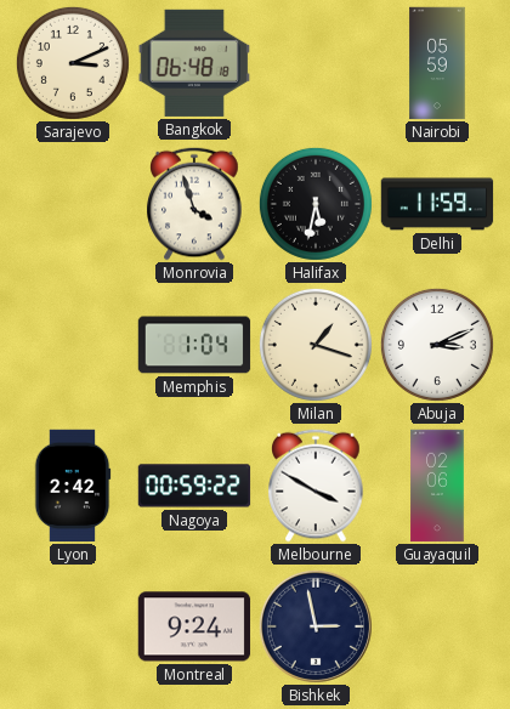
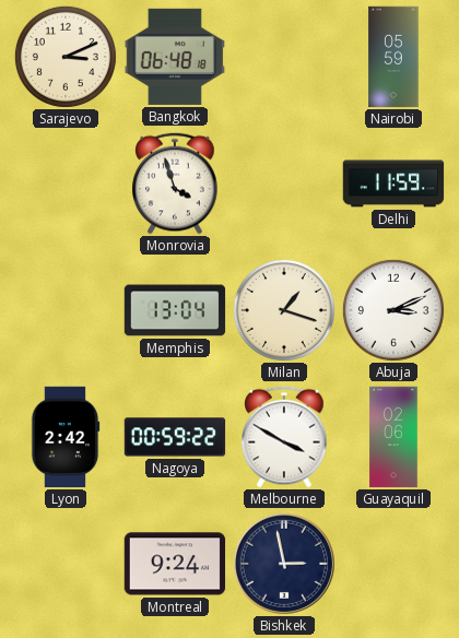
Halifax: 5:32 -> none (316, 204)
Memphis: 1:04 -> 13:04 (175, 310)
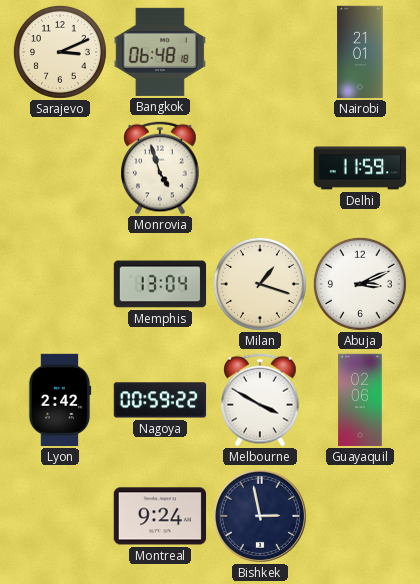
Nairobi: 05:59 -> 21:01 (360, 52)
Monrovia: 3:57 -> 4:57 (160, 168)
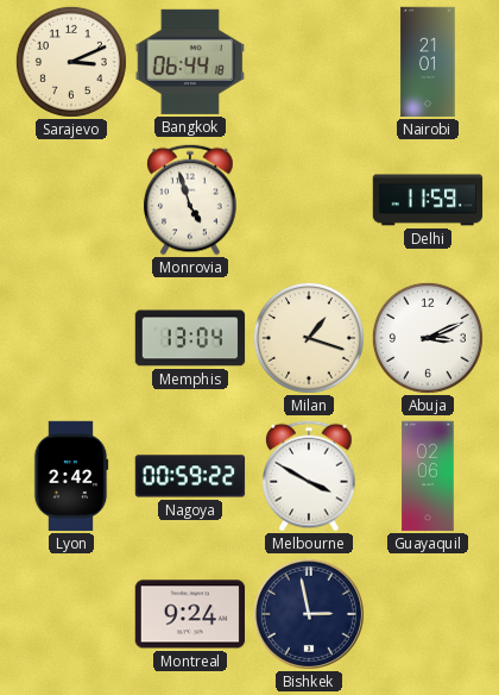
Bangkok: 06:48 -> 06:44 (189, 62)
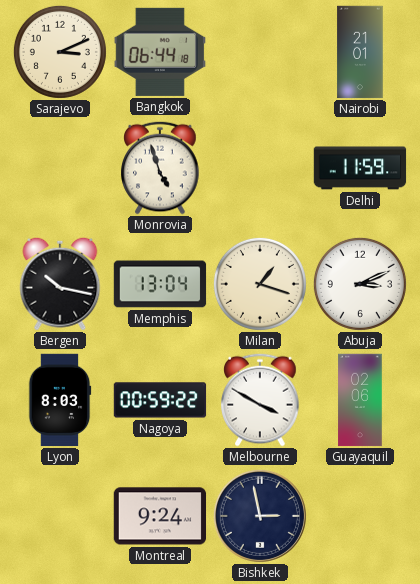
Bergen: none -> 10:17 (60, 284)
Lyon: 2:42 -> 8:03 (60, 400)
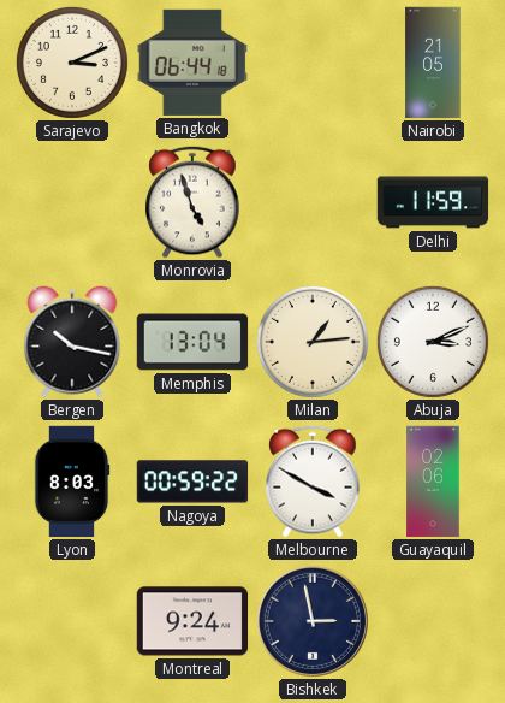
Nairobi: 21:01 -> 21:05 (433, 63)
Milan: 1:18 -> 1:14 (313, 342)
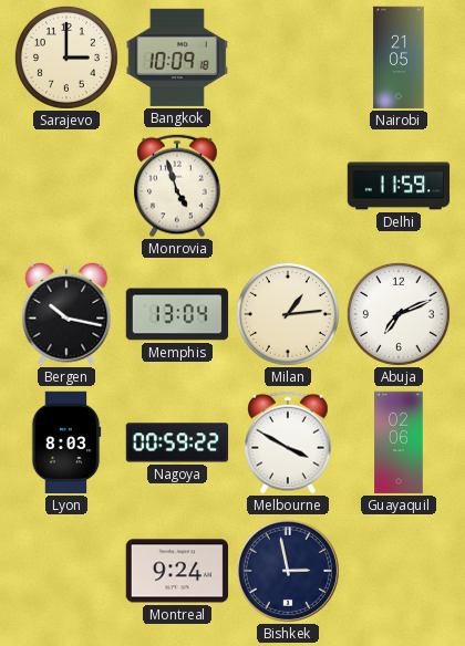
Sarajevo: 3:11 -> 3:00 (66, 58)
Bangkok: 06:44 -> 10:09 (176, 58)
Abuja: 3:11 -> 7:11 (399, 314)
